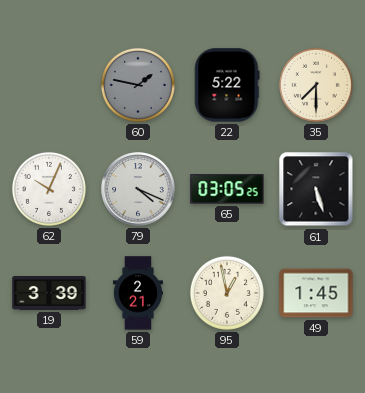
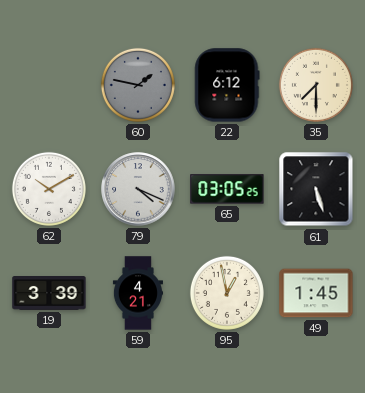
22: 5:22 -> 6:12 (227, 85)
62: 10:04 -> 10:10 (49, 189)
59: 2:21 -> 4:21 (138, 293)
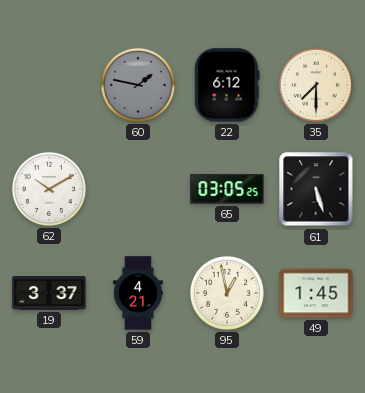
79: 4:19 -> none (138, 189)
19: 3:39 -> 3:37 (49, 294)
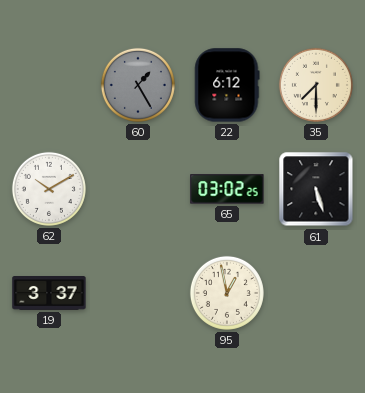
60: 1:47 -> 1:25 (138, 85)
65: 03:05 -> 03:02 (227, 189)
59: 4:21 -> none (138, 293)
49: 1:45 -> none (316, 293)
